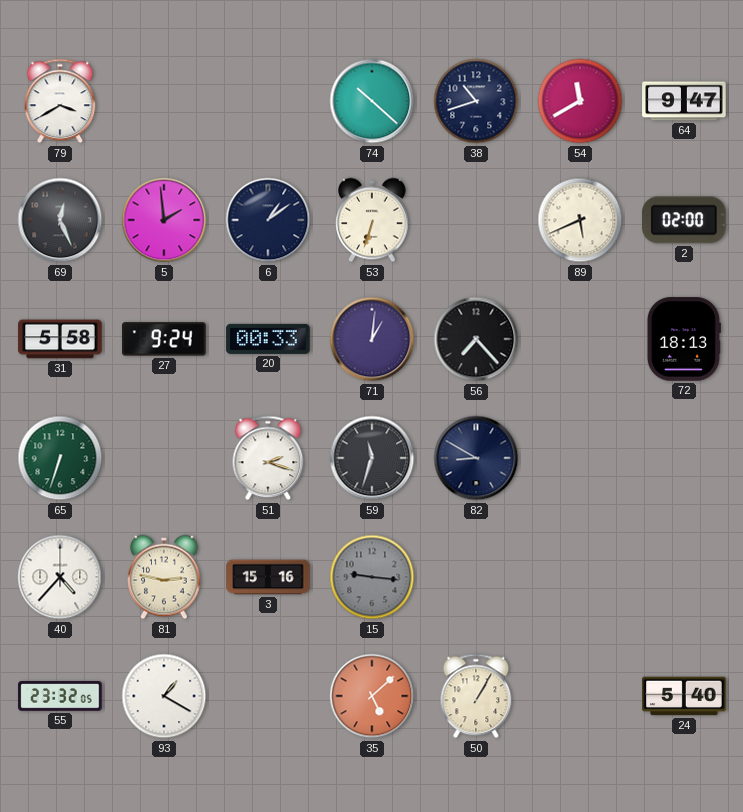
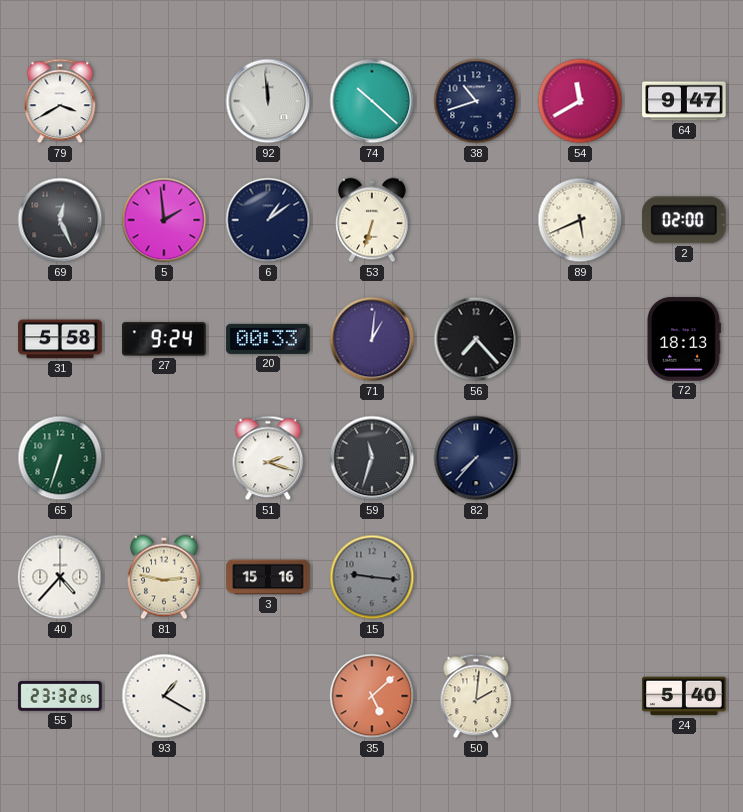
92: none -> 11:59 (268, 101)
82: 8:50 -> 7:37 (476, 458)
50: 1:05 -> 2:01 (476, 696)
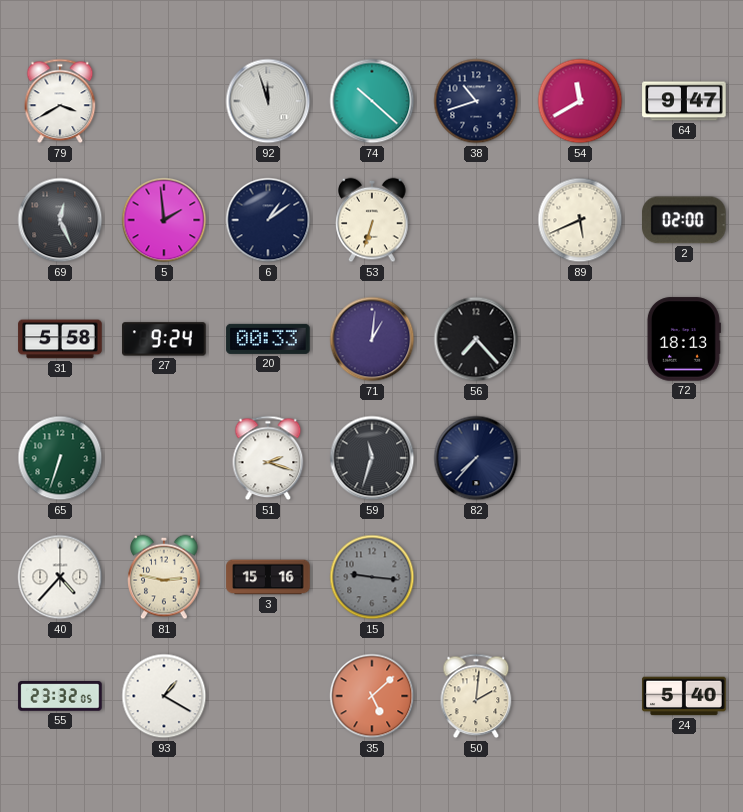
92: 11:59 -> 11:57 (268, 101)
